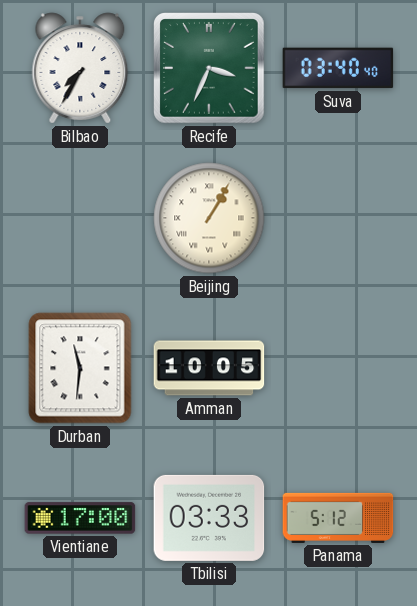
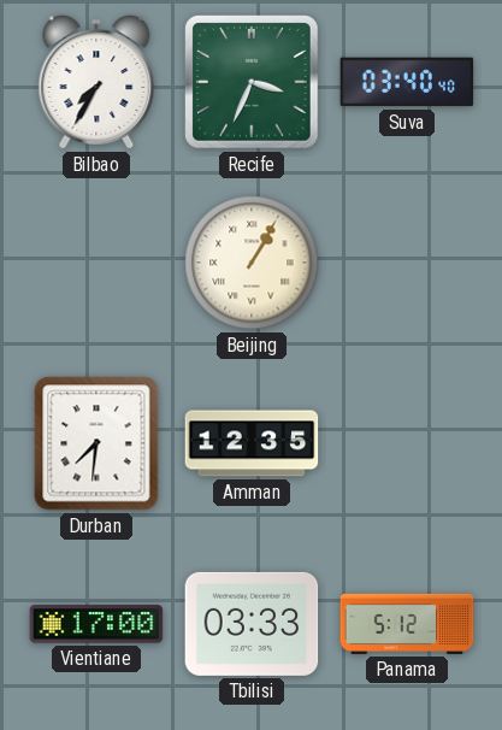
Durban: 11:31 -> 7:31 (96, 443)
Amman: 10:05 -> 12:35 (252, 443)
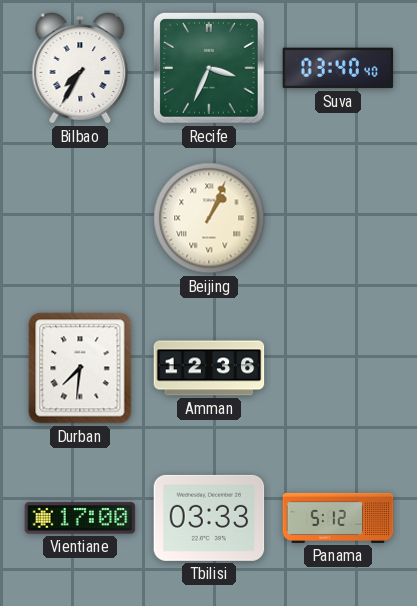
Beijing: 1:05 -> 1:04 (209, 218)
Amman: 12:35 -> 12:36 (209, 368)
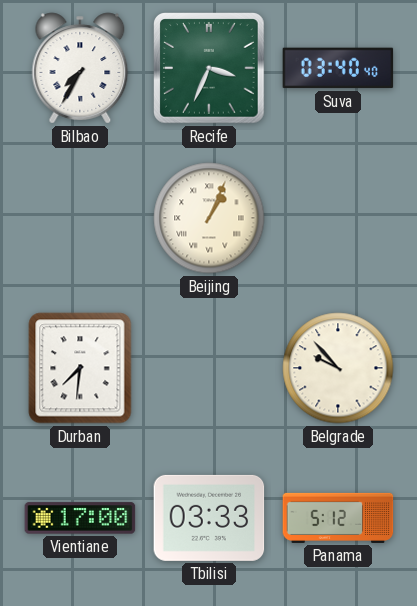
Amman: 12:36 -> none (209, 368)
Belgrade: none -> 9:53 (338, 368)
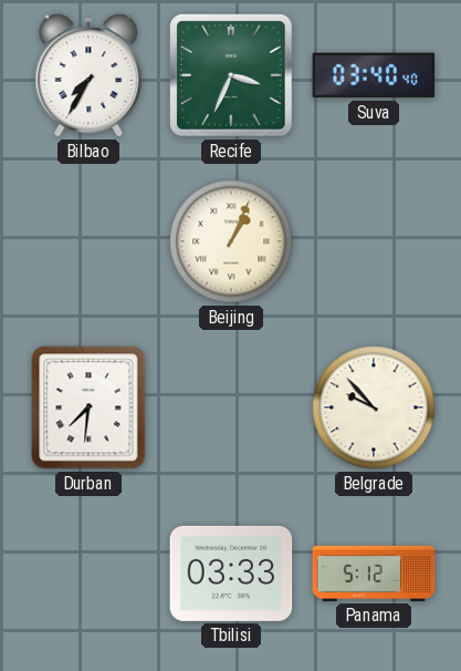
Vientiane: 17:00 -> none (80, 518)
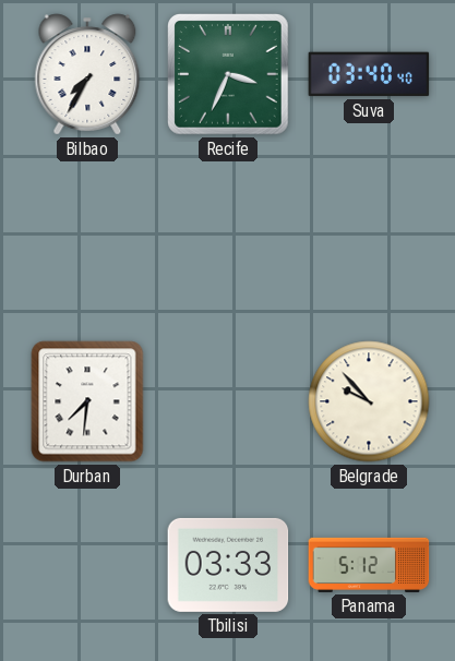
Beijing: 1:04 -> none (231, 241)
